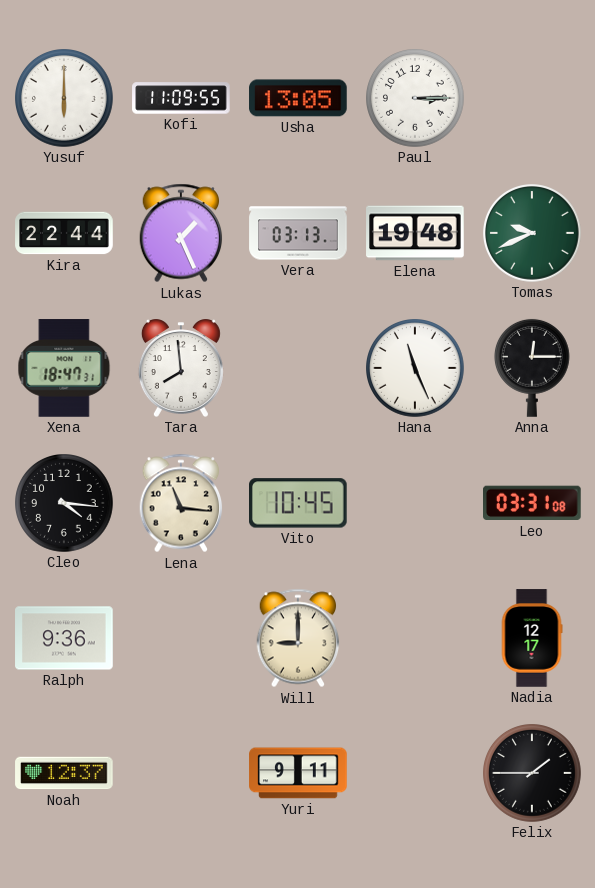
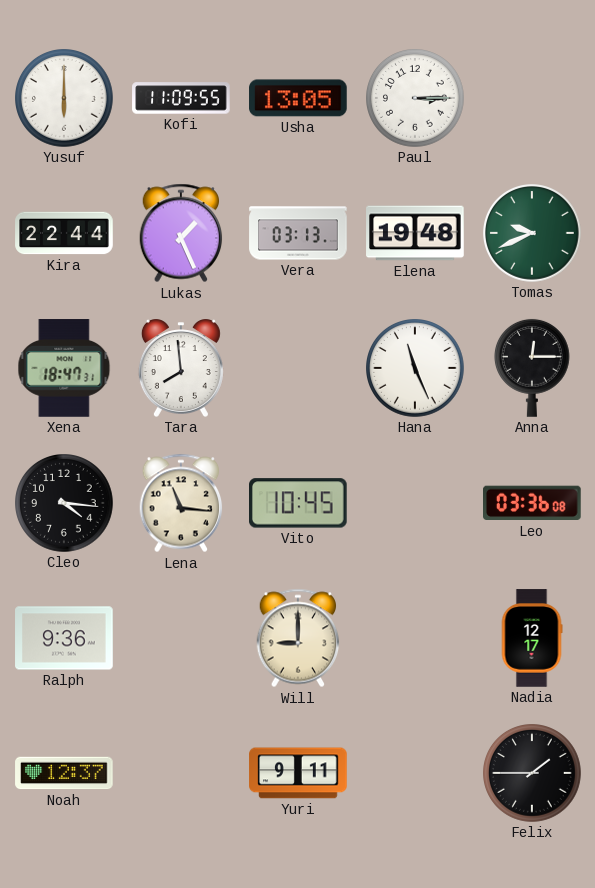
Leo: 03:31 -> 03:36 (533, 503)
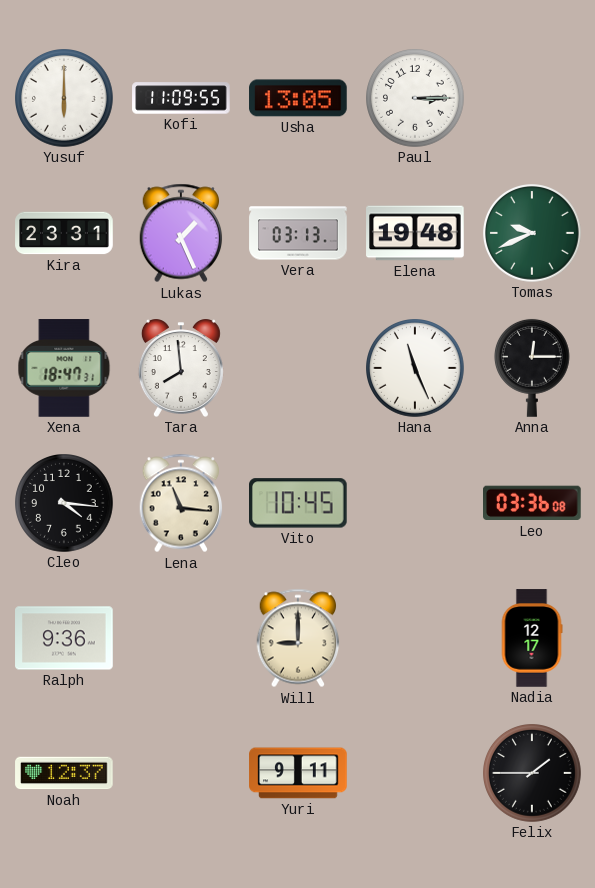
Kira: 22:44 -> 23:31 (64, 233)
